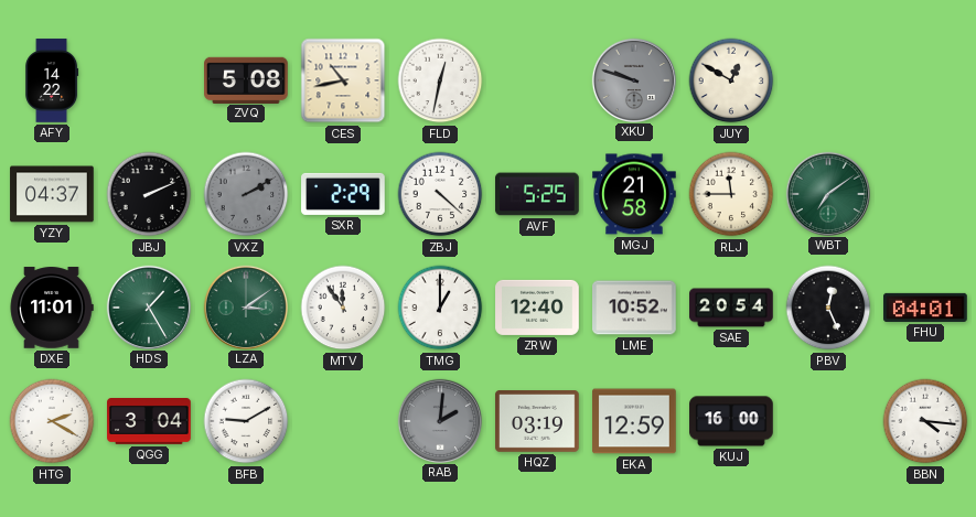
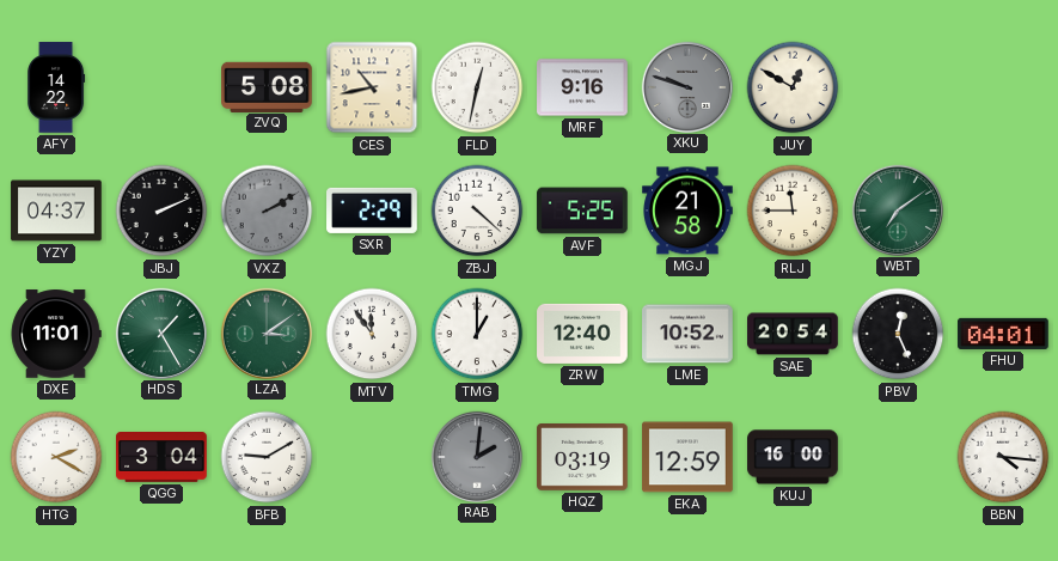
MRF: none -> 9:16 (582, 87)
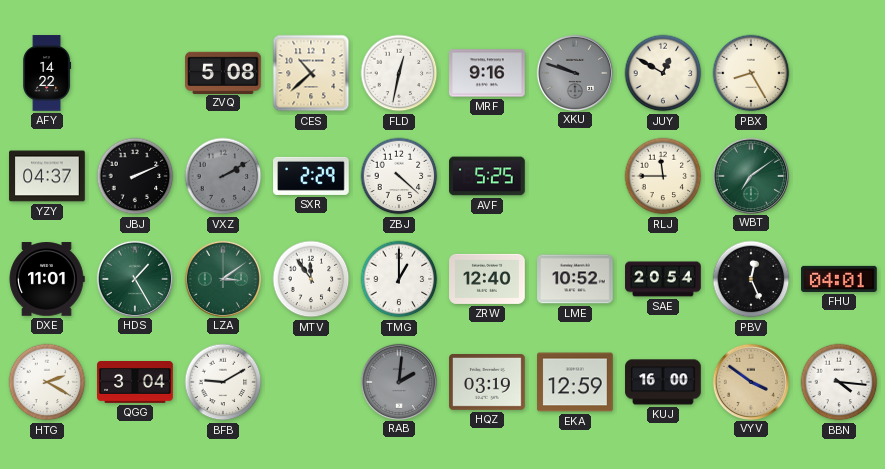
CES: 10:43 -> 10:38 (311, 73)
PBX: none -> 8:25 (751, 73)
MGJ: 21:58 -> none (687, 211)
VYV: none -> 3:51 (750, 381)
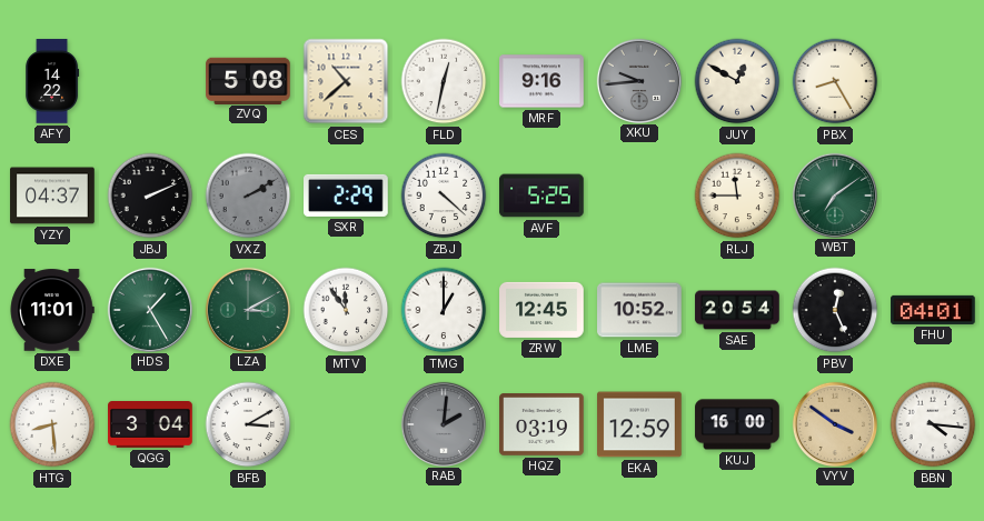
XKU: 9:48 -> 9:44 (638, 80)
LZA: 3:09 -> 3:10 (247, 309)
ZRW: 12:40 -> 12:45 (541, 310)
HTG: 2:20 -> 8:29 (52, 424)
BFB: 9:10 -> 3:10 (248, 424)
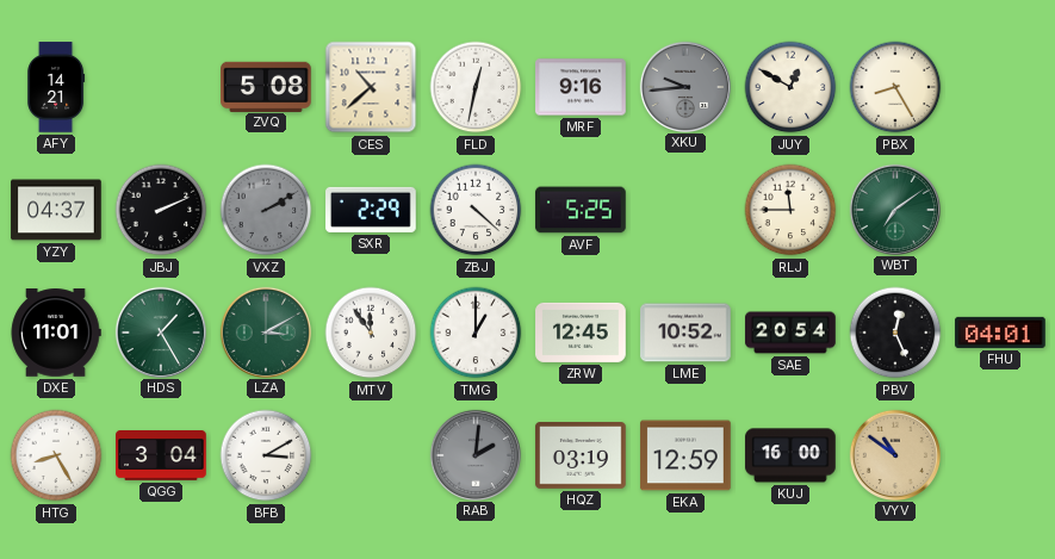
AFY: 14:22 -> 14:21 (56, 87)
HTG: 8:29 -> 8:25 (56, 455)
VYV: 3:51 -> 10:51 (894, 454)
BBN: 4:16 -> none (933, 424)
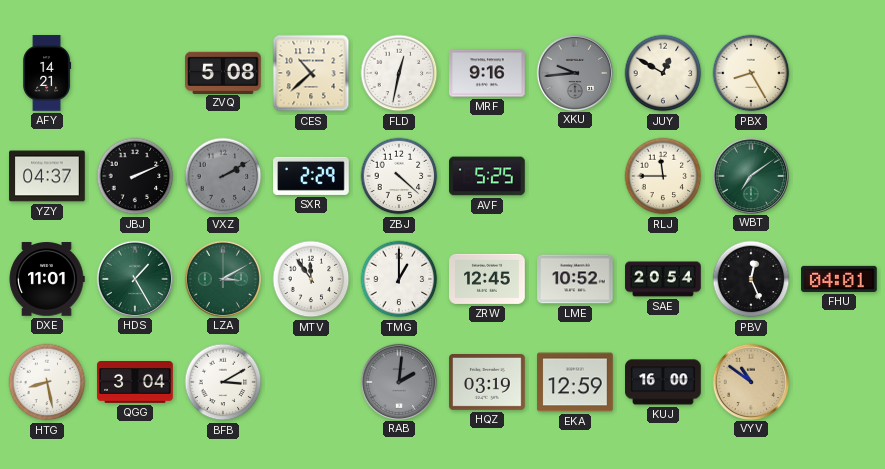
HTG: 8:25 -> 8:28 (47, 382)
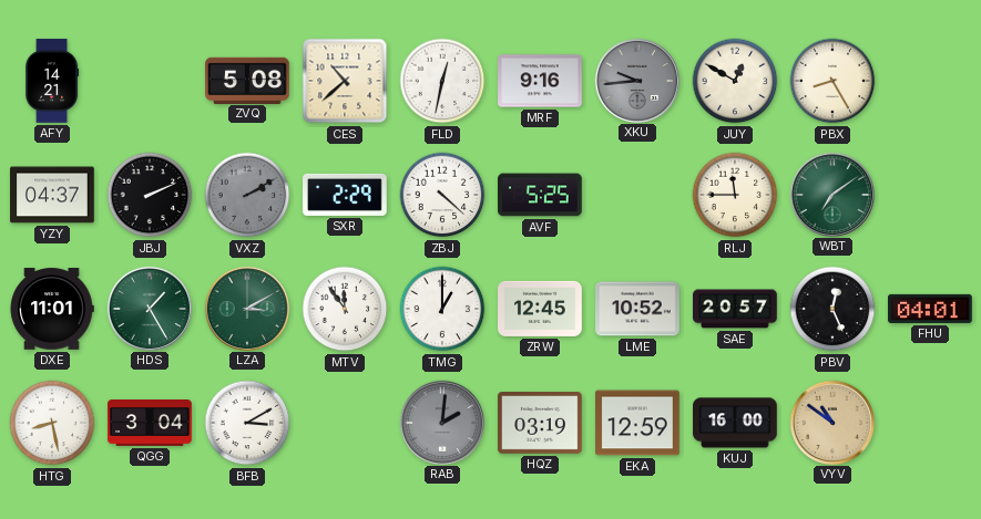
SAE: 20:54 -> 20:57 (735, 309)
